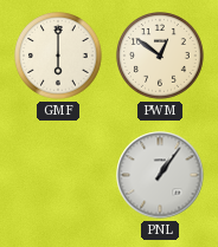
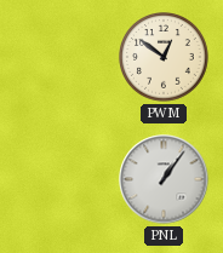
GMF: 6:00 -> none (59, 57)
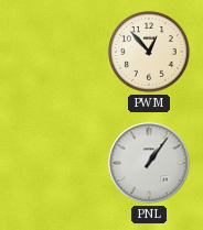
PWM: 12:51 -> 12:53 (150, 53)
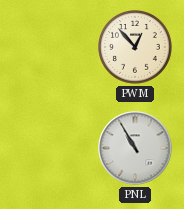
PNL: 1:06 -> 10:55 (135, 148)
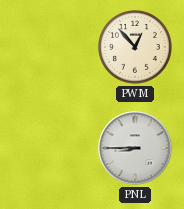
PNL: 10:55 -> 8:45 (135, 148)
